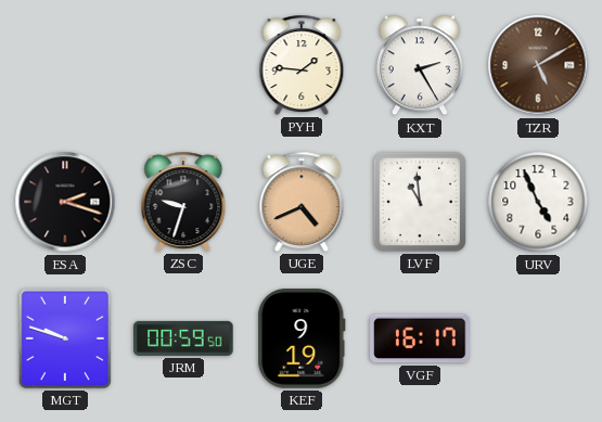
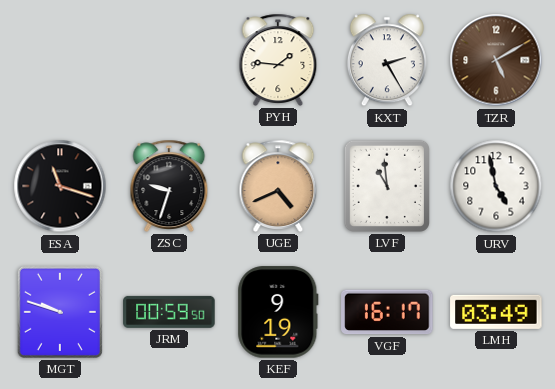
ESA: 2:18 -> 11:18 (60, 186)
URV: 4:56 -> 4:58 (496, 186)
LMH: none -> 03:49 (496, 312)
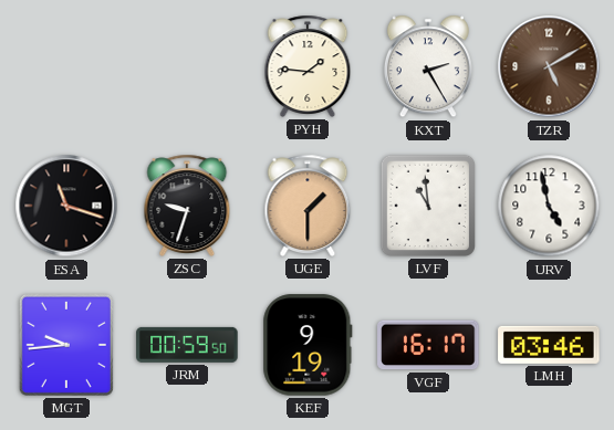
UGE: 4:41 -> 1:30 (308, 206)
MGT: 9:48 -> 9:44 (66, 345)
LMH: 03:49 -> 03:46 (549, 345)
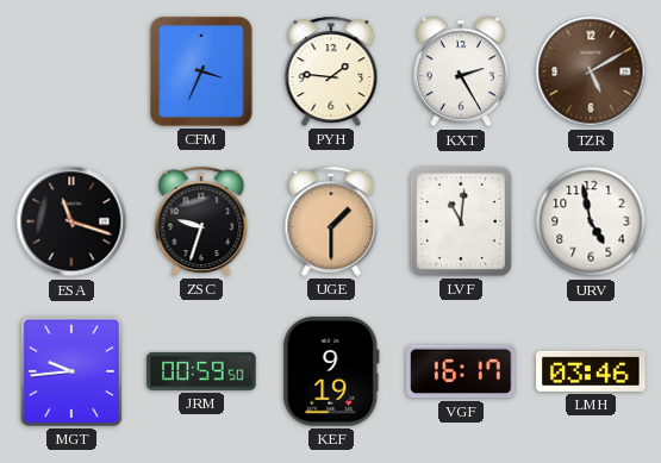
CFM: none -> 3:34 (202, 71)
LVF: 10:59 -> 11:01 (461, 221)
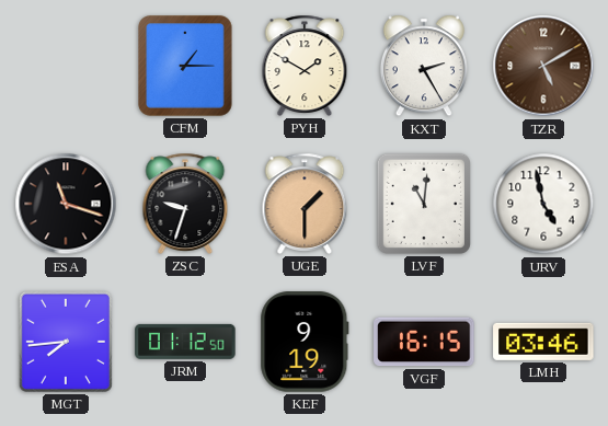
CFM: 3:34 -> 1:15 (186, 66)
PYH: 1:46 -> 1:50 (305, 66)
MGT: 9:44 -> 7:44 (66, 342)
JRM: 00:59 -> 01:12 (185, 342)
VGF: 16:17 -> 16:15 (424, 342)
